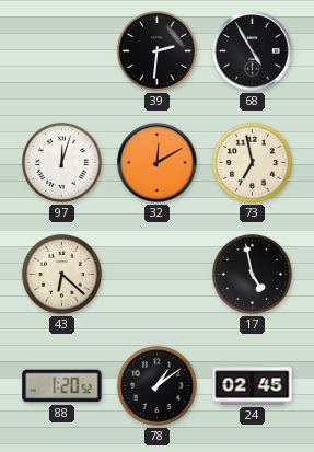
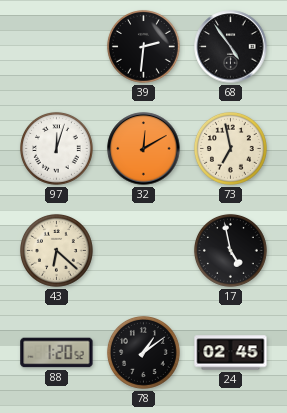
68: 4:55 -> 4:54 (231, 47)
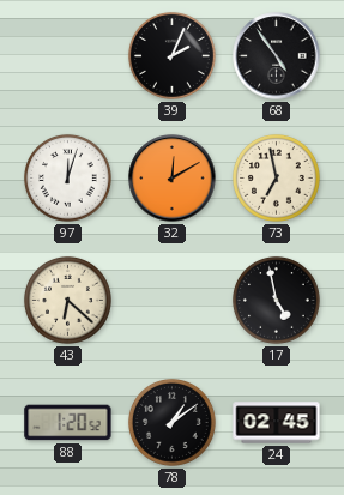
39: 2:31 -> 2:04 (171, 55)
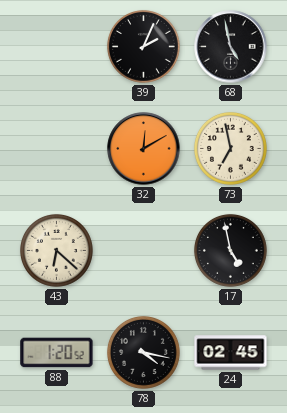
68: 4:54 -> 4:58 (231, 47)
97: 12:03 -> none (67, 177)
78: 1:09 -> 4:17 (143, 352)
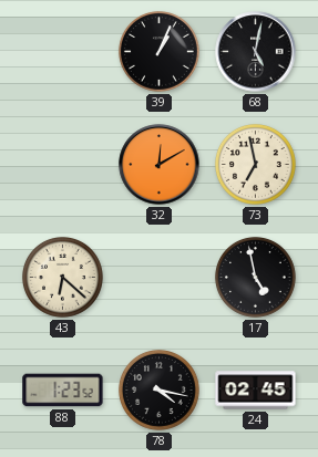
39: 2:04 -> 1:04 (158, 51)
68: 4:58 -> 5:02 (256, 52)
88: 1:20 -> 1:23 (63, 391)
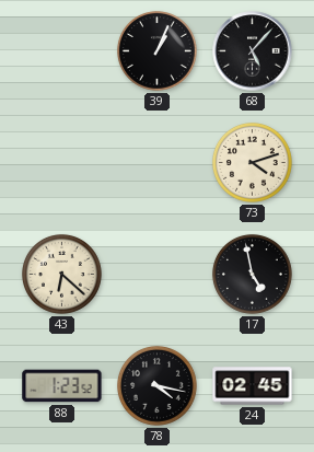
68: 5:02 -> 5:07 (253, 51)
32: 12:10 -> none (160, 165)
73: 6:58 -> 4:12 (252, 162)
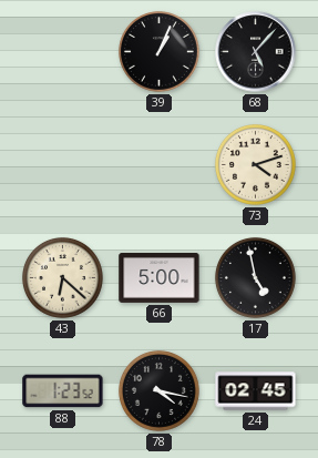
66: none -> 5:00 (160, 277)
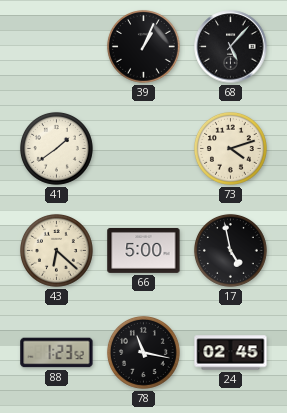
41: none -> 1:39 (56, 148)
78: 4:17 -> 11:17 (143, 352)
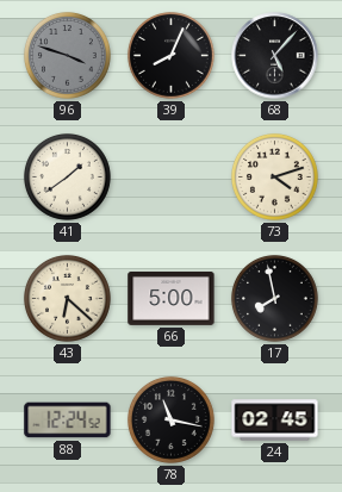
96: none -> 3:48 (67, 55)
39: 1:04 -> 8:04 (170, 55)
17: 4:58 -> 7:58 (274, 298)
88: 1:23 -> 12:24 (68, 421)
